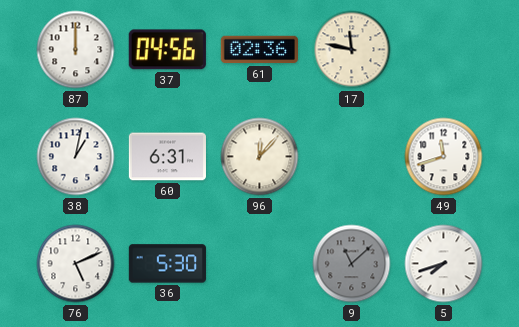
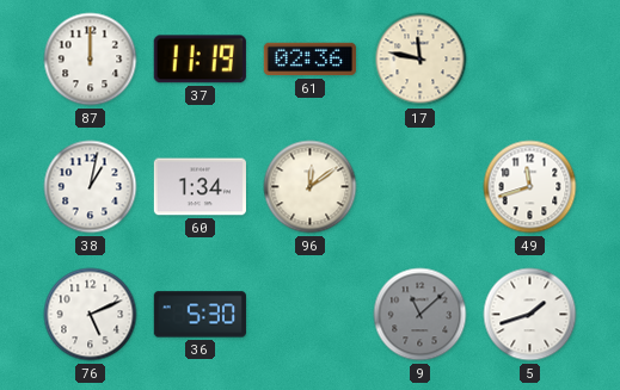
37: 04:56 -> 11:19 (199, 60)
60: 6:31 -> 1:34 (199, 187)
96: 12:07 -> 12:09 (311, 187)
5: 7:42 -> 1:42 (530, 315)
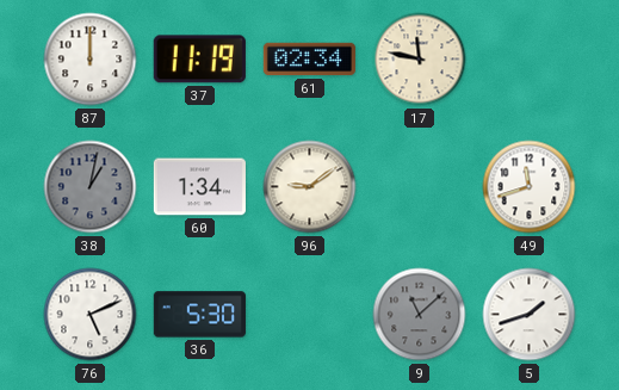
61: 02:36 -> 02:34 (309, 60)
38 dial: white -> grey (91, 187)
96: 12:09 -> 9:09 (310, 187)
